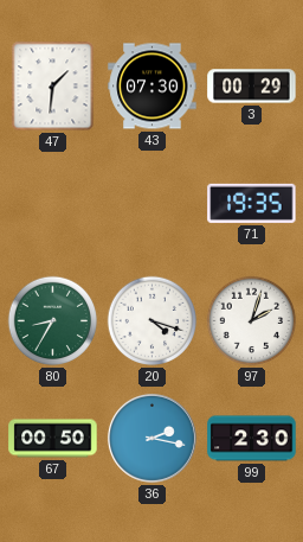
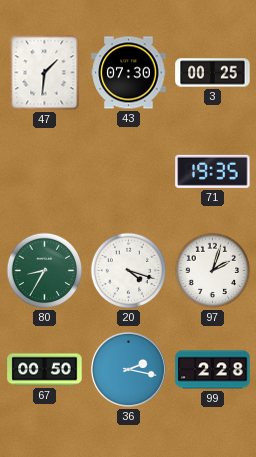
3: 00:29 -> 00:25 (213, 73)
99: 2:30 -> 2:28 (213, 370)
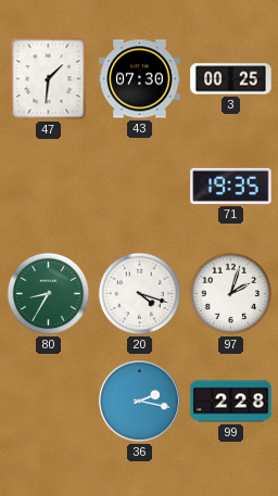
67: 00:50 -> none (45, 370)
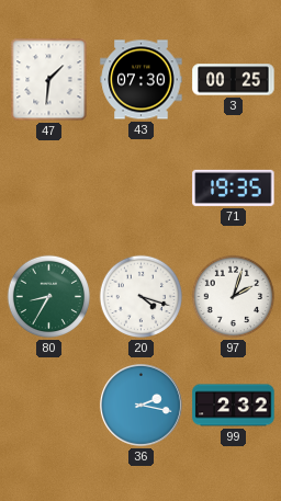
99: 2:28 -> 2:32 (234, 406)
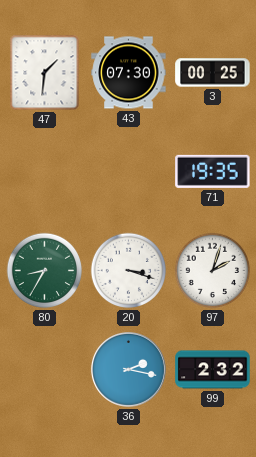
20: 4:18 -> 3:18 (129, 271)
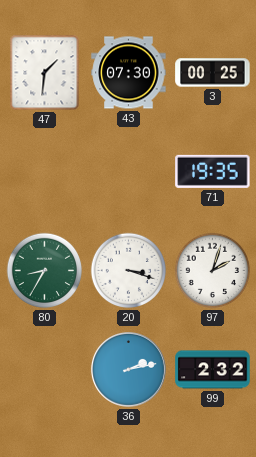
36: 2:17 -> 2:13 (128, 369)
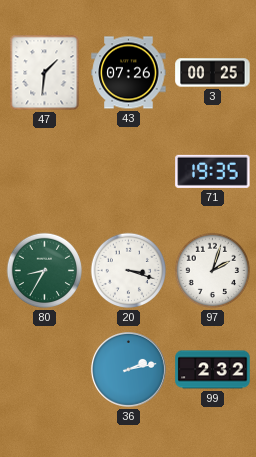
43: 07:30 -> 07:26 (129, 73)
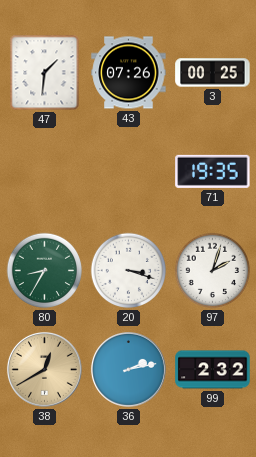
38: none -> 12:40 (44, 369)
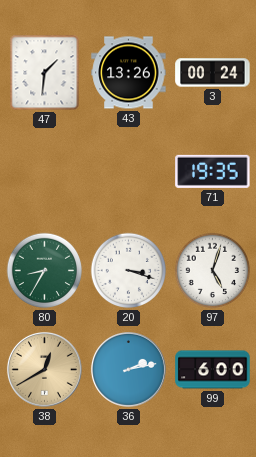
43: 07:26 -> 13:26 (129, 73)
3: 00:25 -> 00:24 (213, 73)
97: 2:03 -> 5:03 (213, 271)
99: 2:32 -> 6:00 (213, 370)
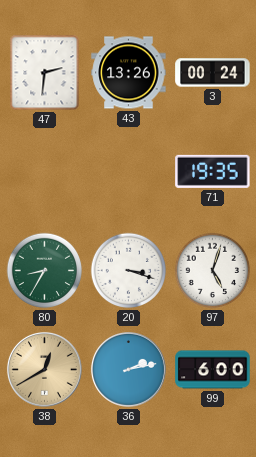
47: 1:31 -> 2:31 (45, 73)
